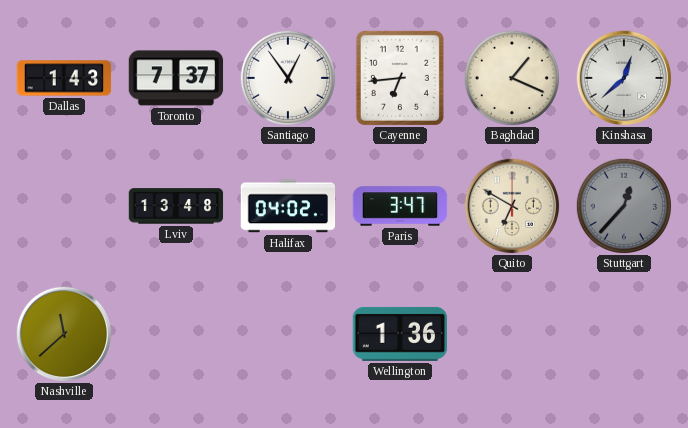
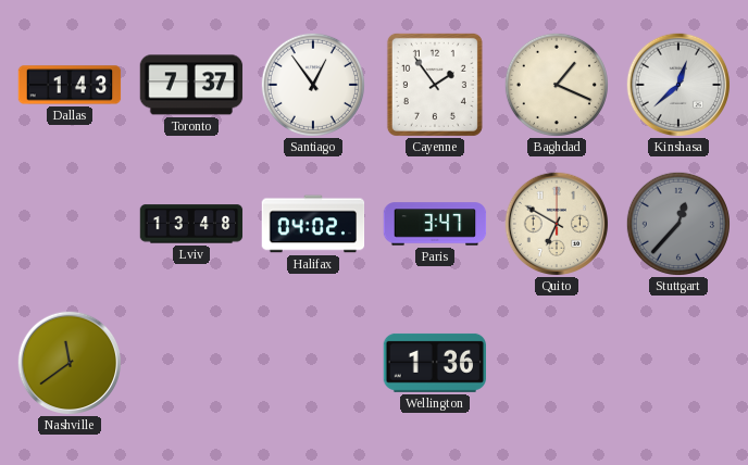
Cayenne: 6:44 -> 1:54 (435, 85)
Nashville: 11:38 -> 11:39 (70, 363)
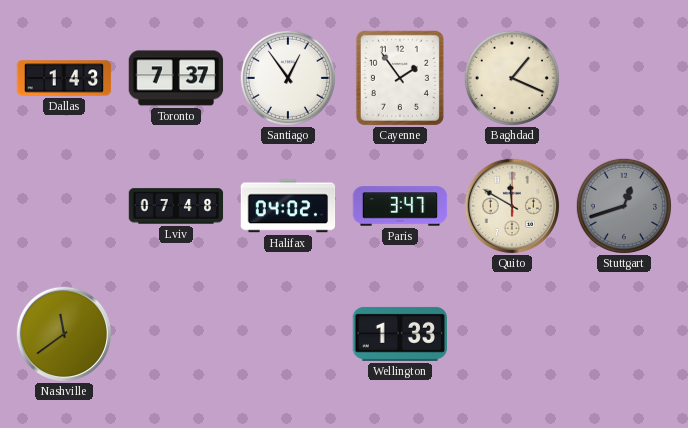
Kinshasa: 12:38 -> none (678, 85)
Lviv: 13:48 -> 07:48 (176, 206)
Quito: 6:50 -> 11:50 (512, 206)
Stuttgart: 12:37 -> 12:42 (624, 206)
Wellington: 1:36 -> 1:33 (400, 334)
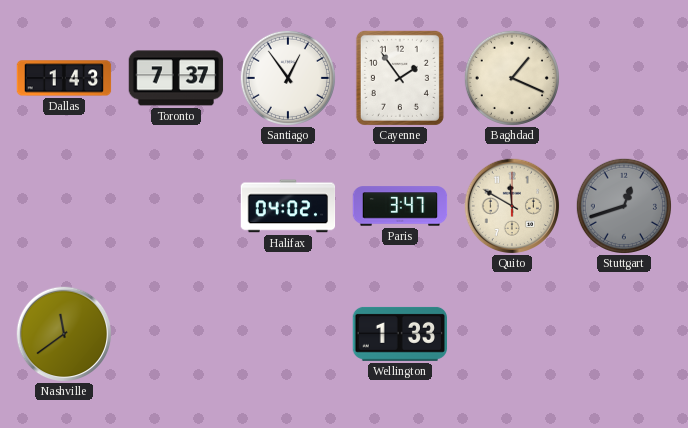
Lviv: 07:48 -> none (176, 206)
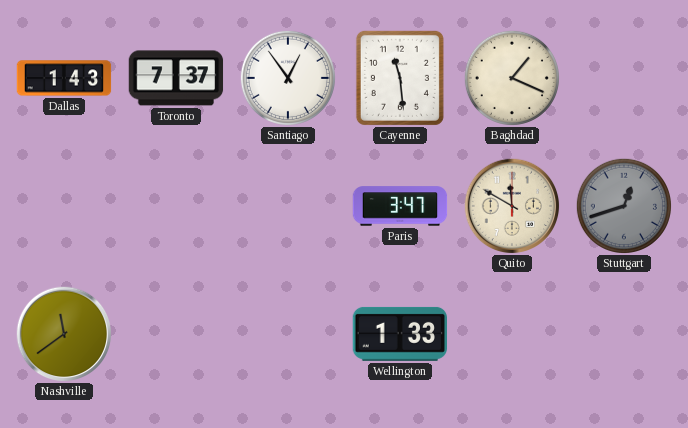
Cayenne: 1:54 -> 11:29 (400, 78)
Halifax: 04:02 -> none (288, 206)
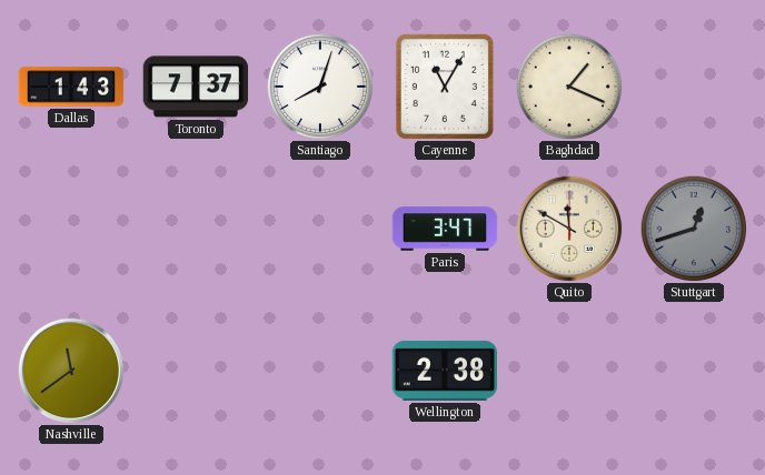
Santiago: 12:54 -> 8:03 (320, 87)
Cayenne: 11:29 -> 11:05 (445, 87)
Wellington: 1:33 -> 2:38 (445, 371)
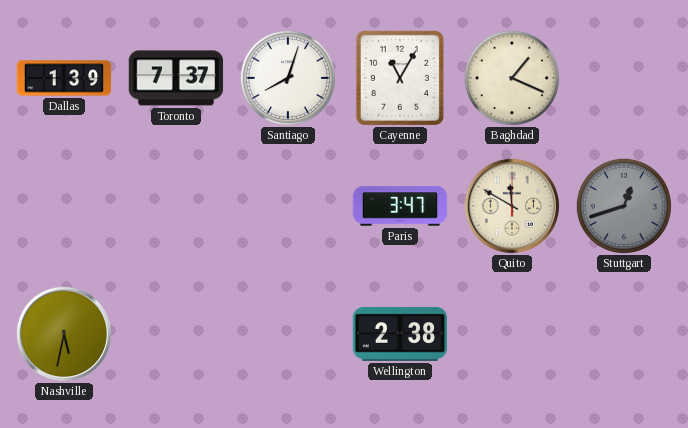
Dallas: 1:43 -> 1:39 (64, 78)
Nashville: 11:39 -> 5:32 (64, 334)
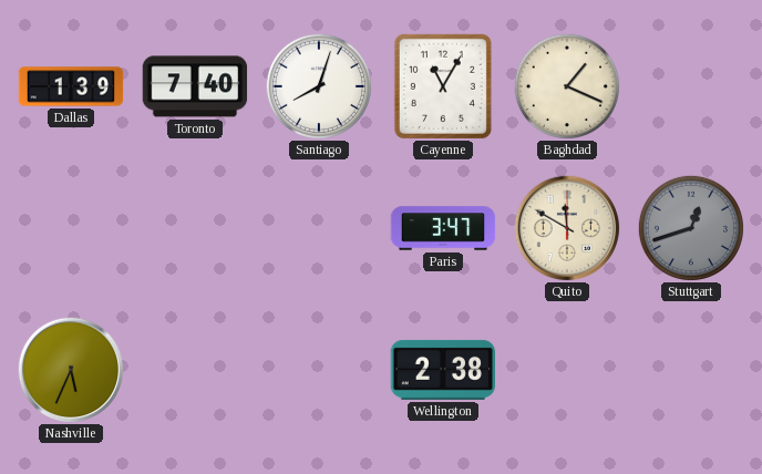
Toronto: 7:37 -> 7:40 (195, 86)
Nashville: 5:32 -> 5:34 (71, 370)
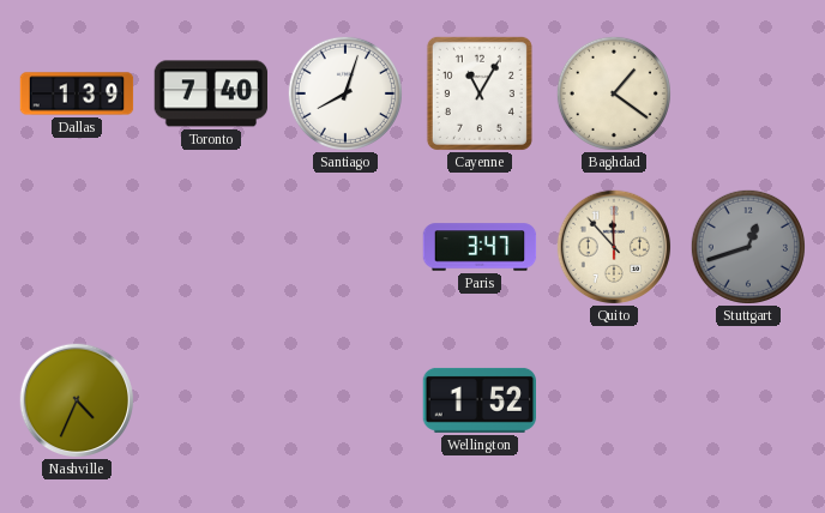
Baghdad: 1:19 -> 1:21 (614, 93)
Quito: 11:50 -> 11:53 (614, 247)
Nashville: 5:34 -> 4:34 (77, 400)
Wellington: 2:38 -> 1:52 (480, 400)
